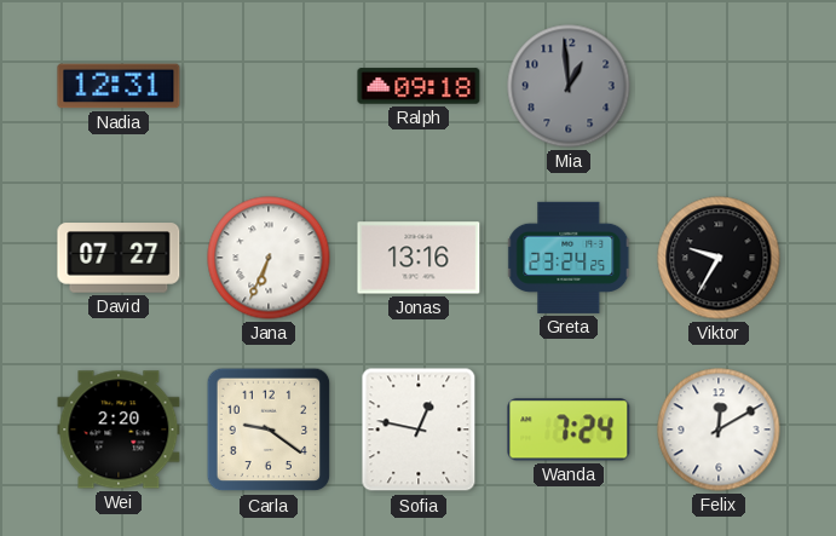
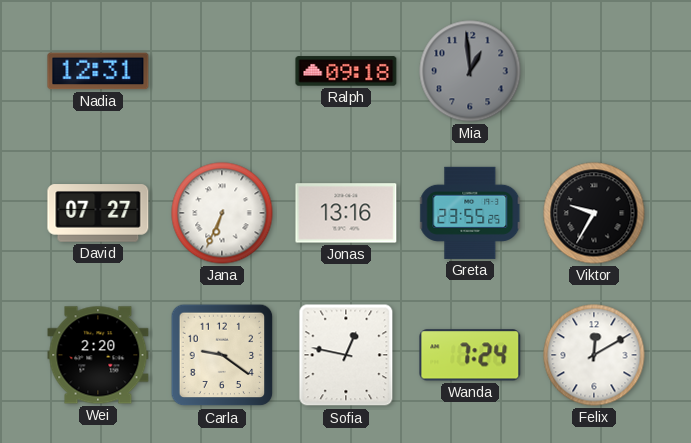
Greta: 23:24 -> 23:55 (471, 213)
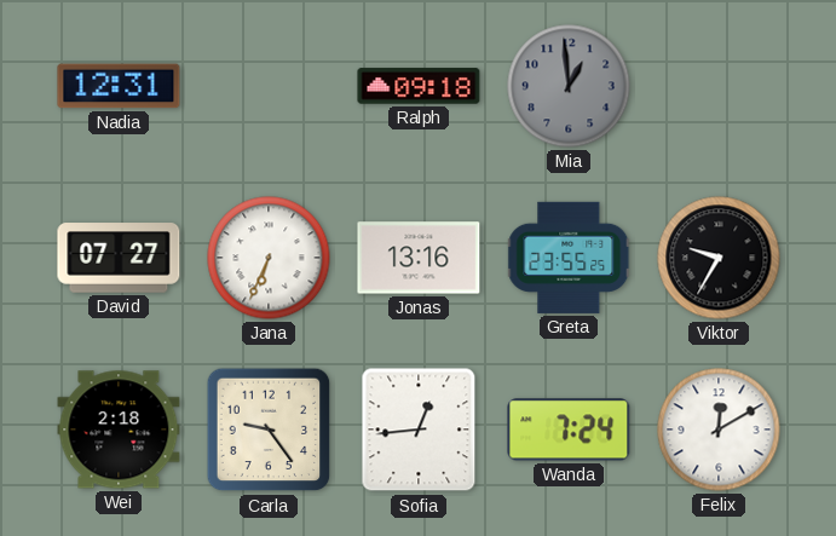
Wei: 2:20 -> 2:18 (119, 430)
Carla: 9:21 -> 9:24 (269, 430)
Sofia: 12:47 -> 12:44 (419, 430)
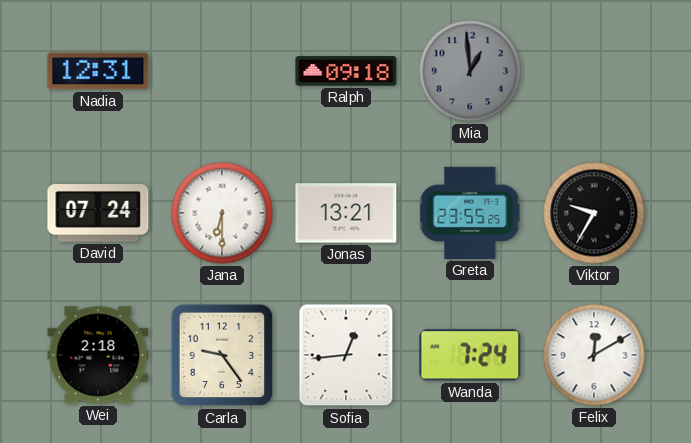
David: 07:27 -> 07:24 (98, 213)
Jana: 6:34 -> 6:30 (222, 213)
Jonas: 13:16 -> 13:21 (346, 213)
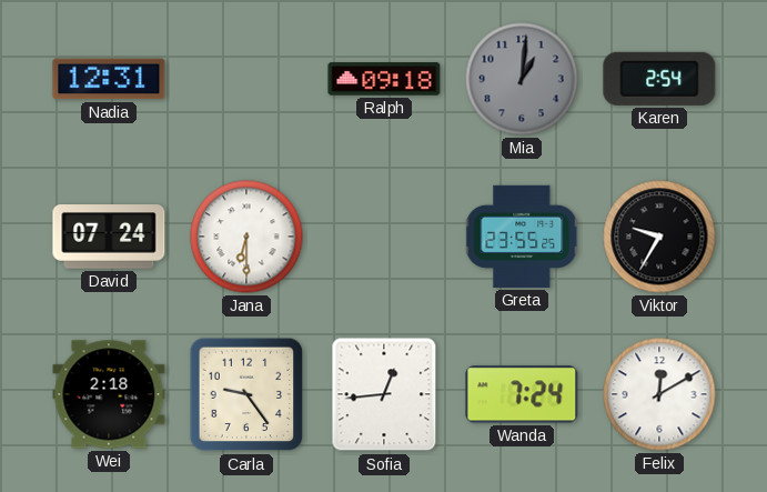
Mia: 12:59 -> 1:01 (522, 79)
Karen: none -> 2:54 (659, 79)
Jonas: 13:21 -> none (346, 213)
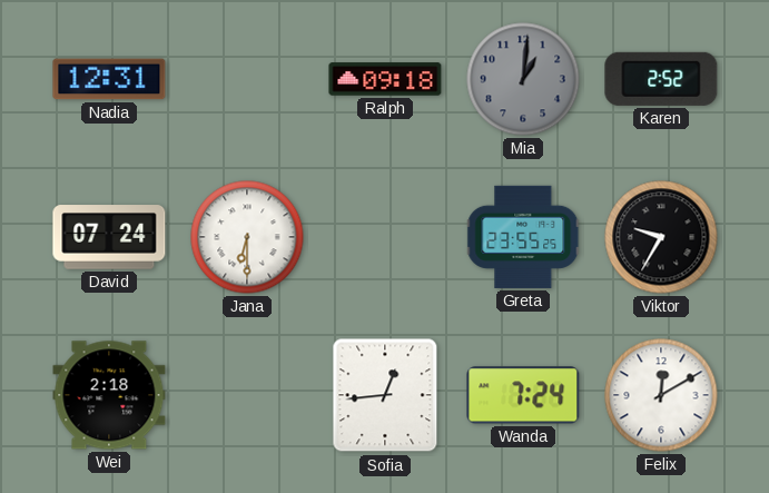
Karen: 2:54 -> 2:52 (661, 79)
Carla: 9:24 -> none (246, 394)
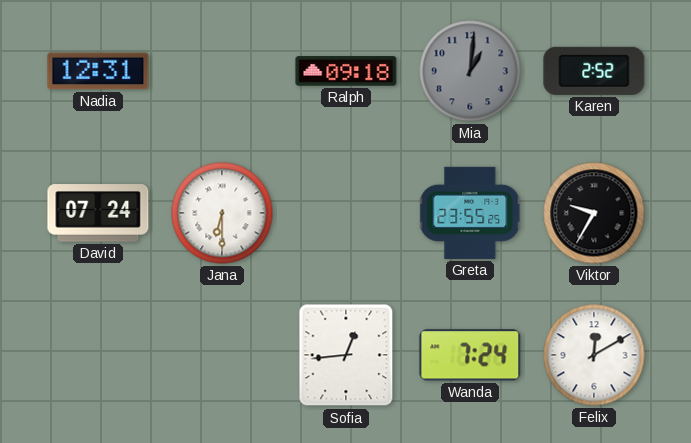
Wei: 2:18 -> none (109, 395)
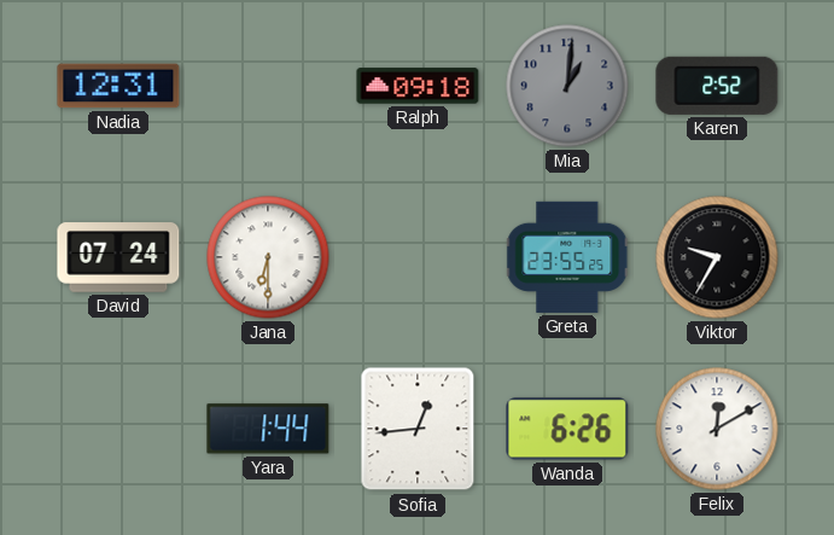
Yara: none -> 1:44 (268, 429)
Wanda: 7:24 -> 6:26 (567, 429)
